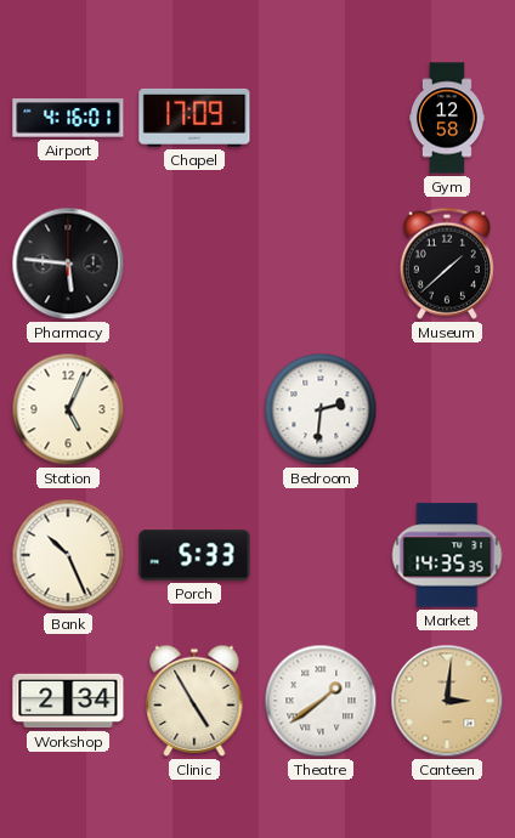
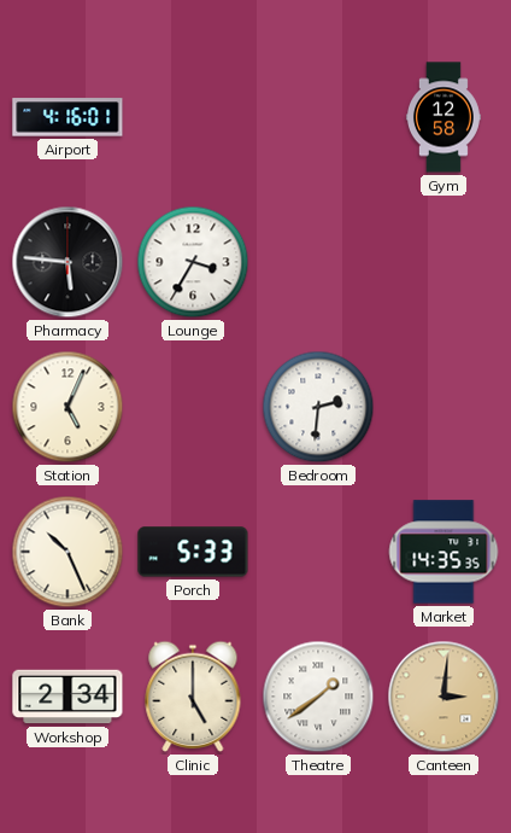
Chapel: 17:09 -> none (194, 118)
Lounge: none -> 3:35 (193, 262)
Museum: 1:38 -> none (447, 264)
Clinic: 4:55 -> 5:00 (193, 697)
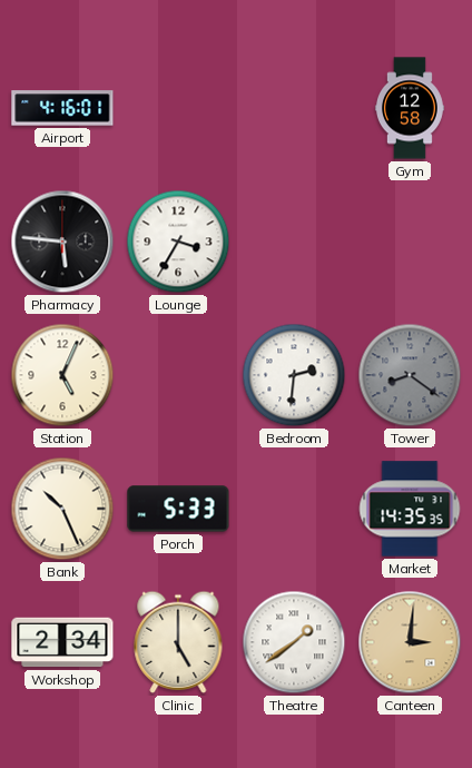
Tower: none -> 8:21 (410, 375)
